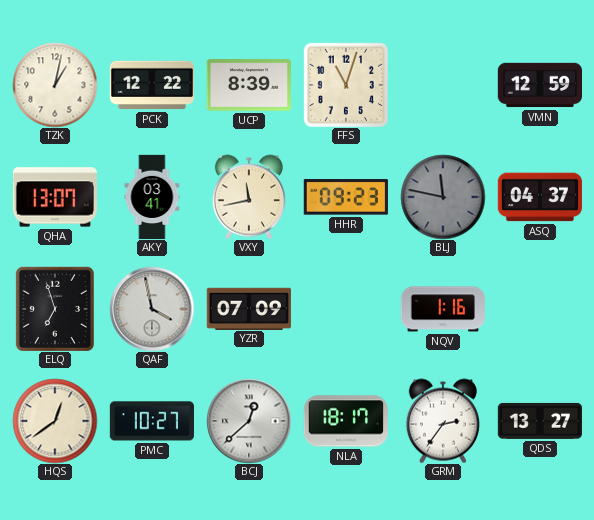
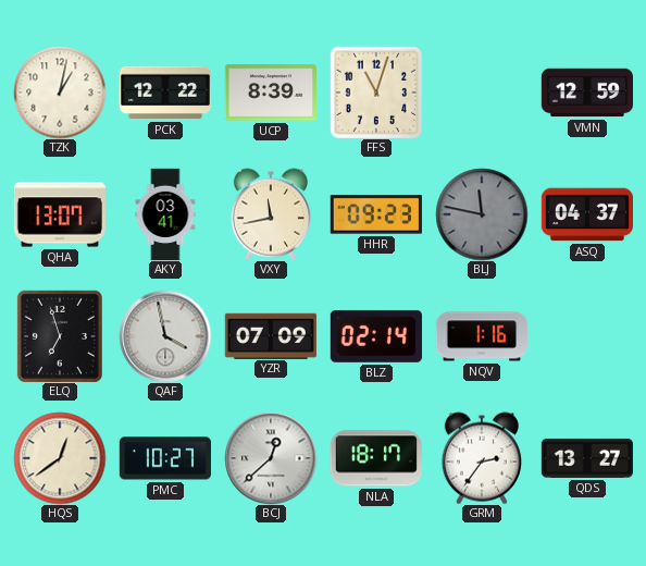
BLZ: none -> 02:14 (376, 336)
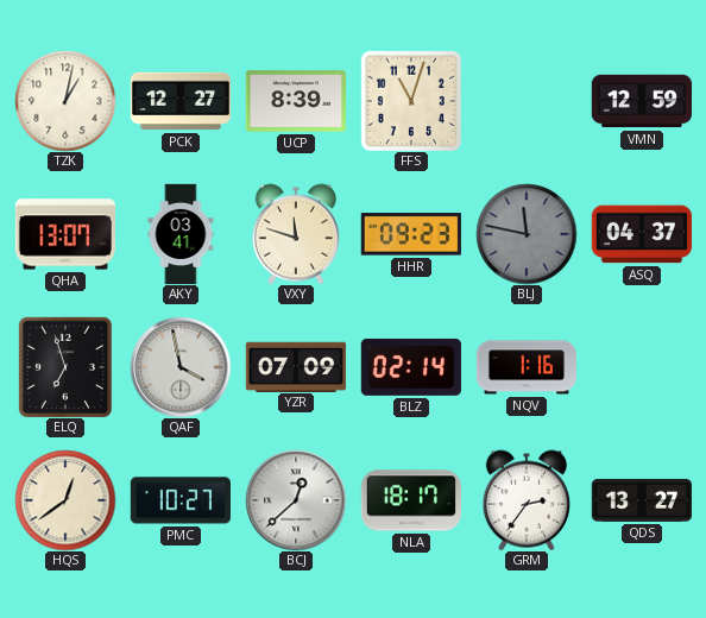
PCK: 12:22 -> 12:27 (179, 101)
VXY: 11:43 -> 11:48 (296, 234)
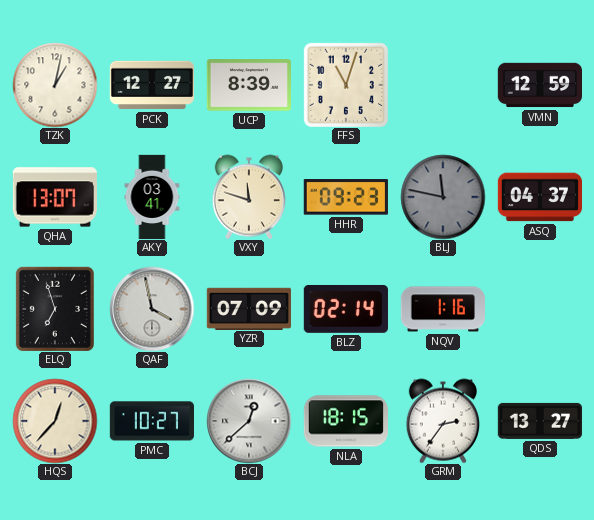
HQS: 12:39 -> 12:37 (55, 421)
NLA: 18:17 -> 18:15 (345, 421)
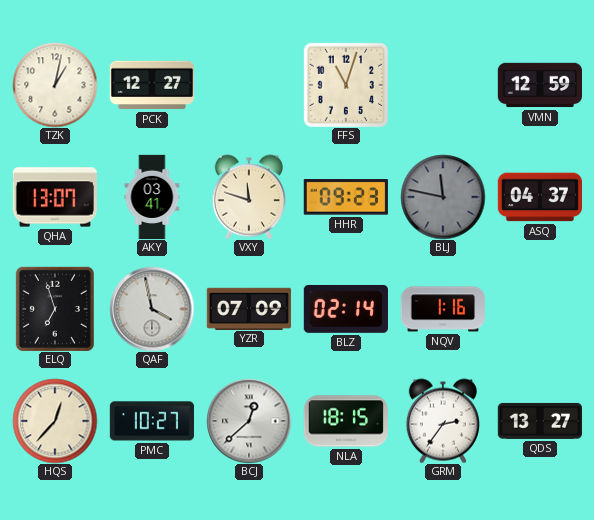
UCP: 8:39 -> none (248, 85)
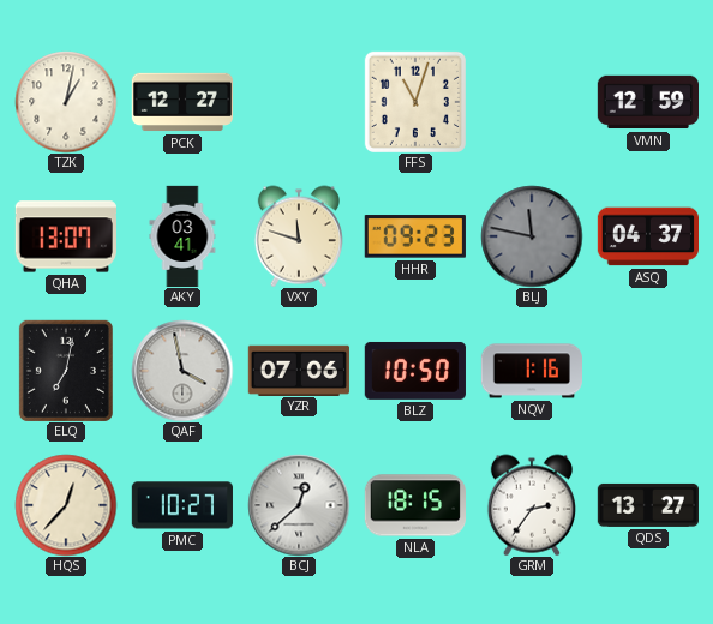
ELQ: 6:57 -> 7:02 (66, 371)
YZR: 07:09 -> 07:06 (298, 370)
BLZ: 02:14 -> 10:50 (415, 371)
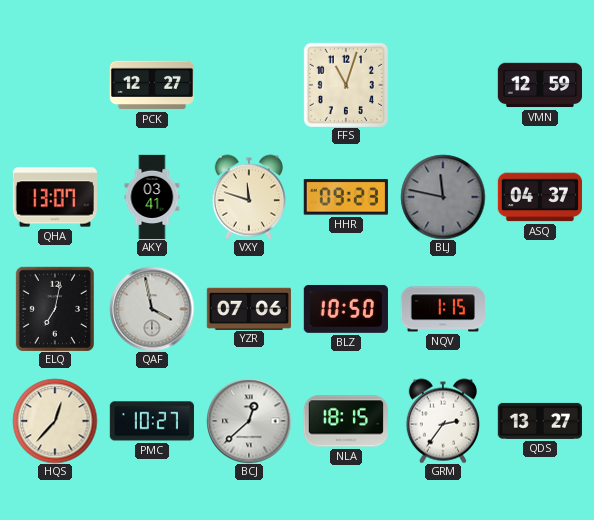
TZK: 1:02 -> none (66, 102)
NQV: 1:16 -> 1:15 (442, 309)
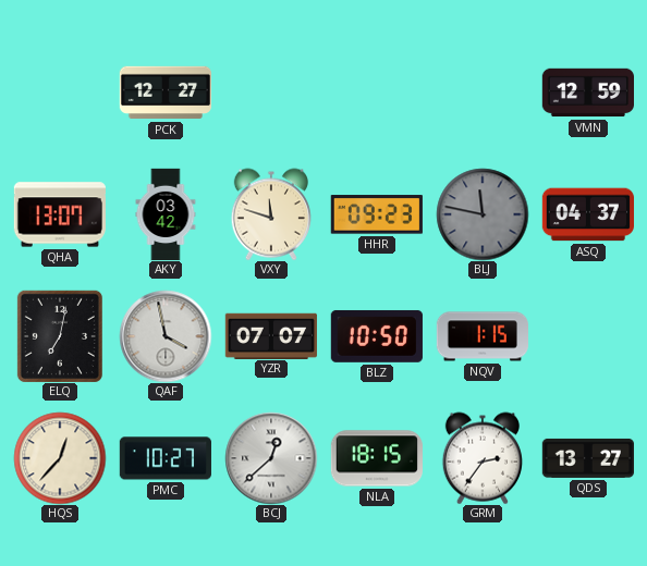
FFS: 11:03 -> none (346, 85)
AKY: 03:41 -> 03:42 (166, 214)
YZR: 07:06 -> 07:07 (270, 335)
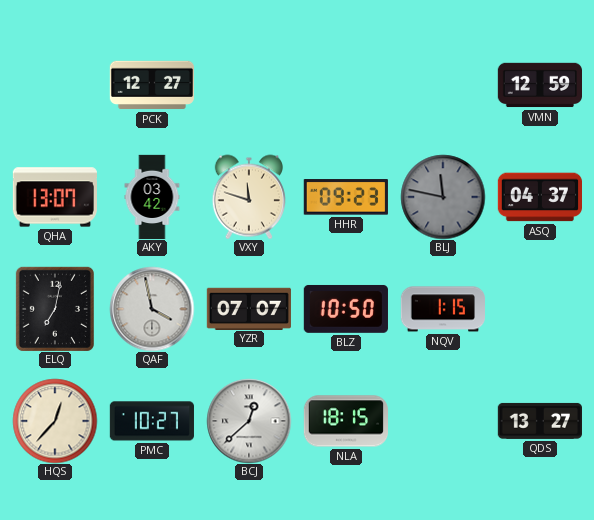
GRM: 2:36 -> none (483, 458)
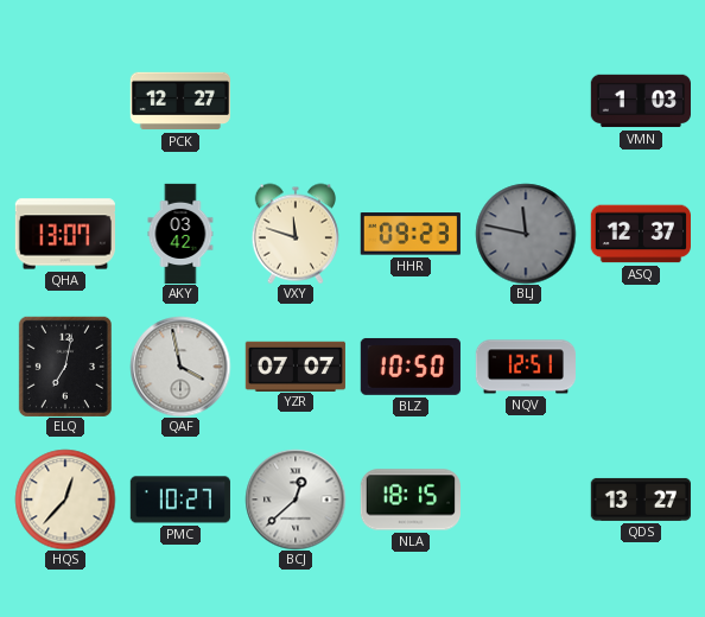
VMN: 12:59 -> 1:03 (640, 101)
ASQ: 04:37 -> 12:37 (640, 234)
NQV: 1:15 -> 12:51 (525, 367)
